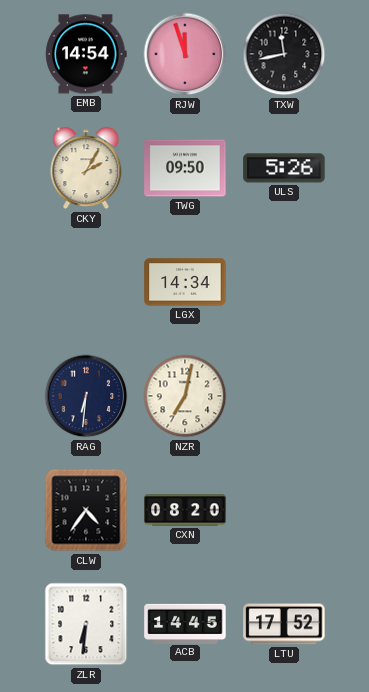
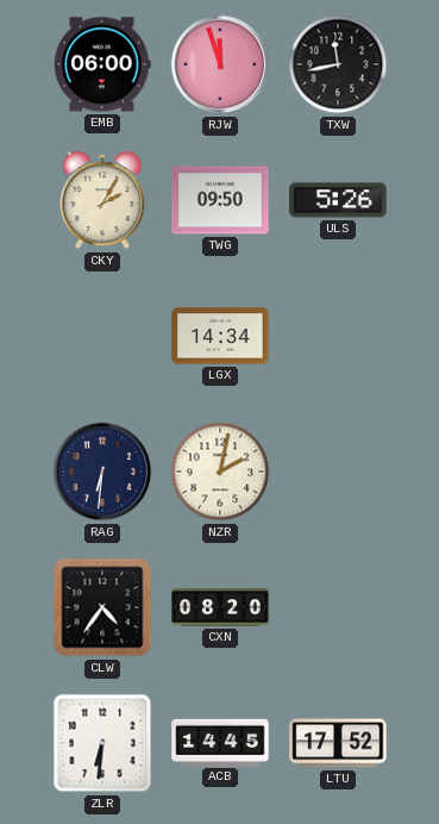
EMB: 14:54 -> 06:00 (102, 64)
NZR: 7:02 -> 2:02 (220, 472)
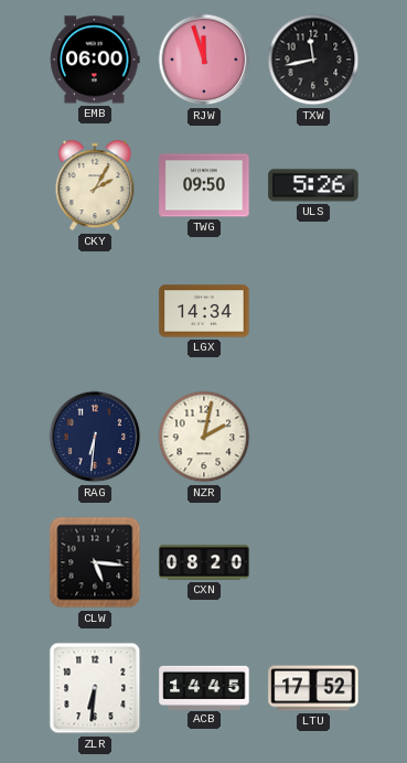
CLW: 4:36 -> 5:16 (95, 562)
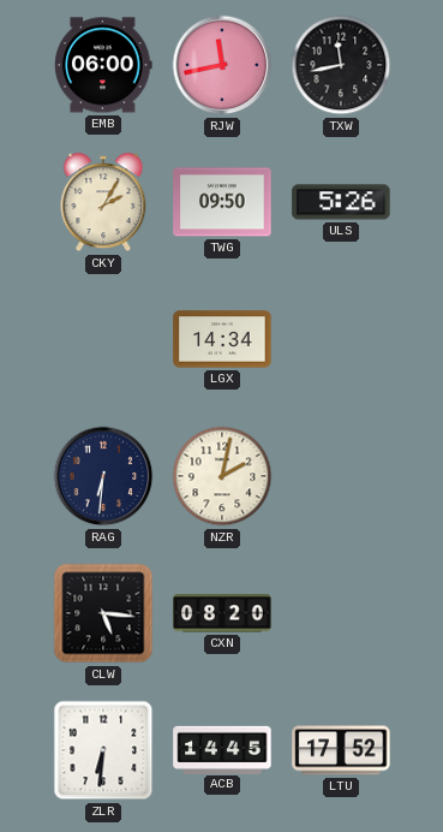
RJW: 11:57 -> 11:43 (222, 65)
